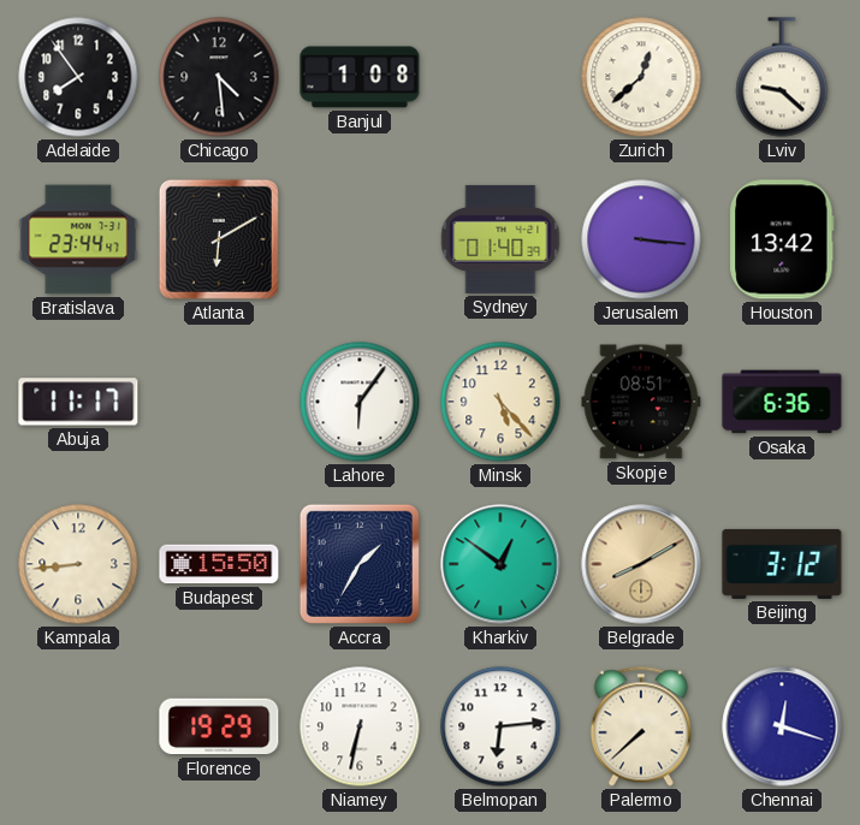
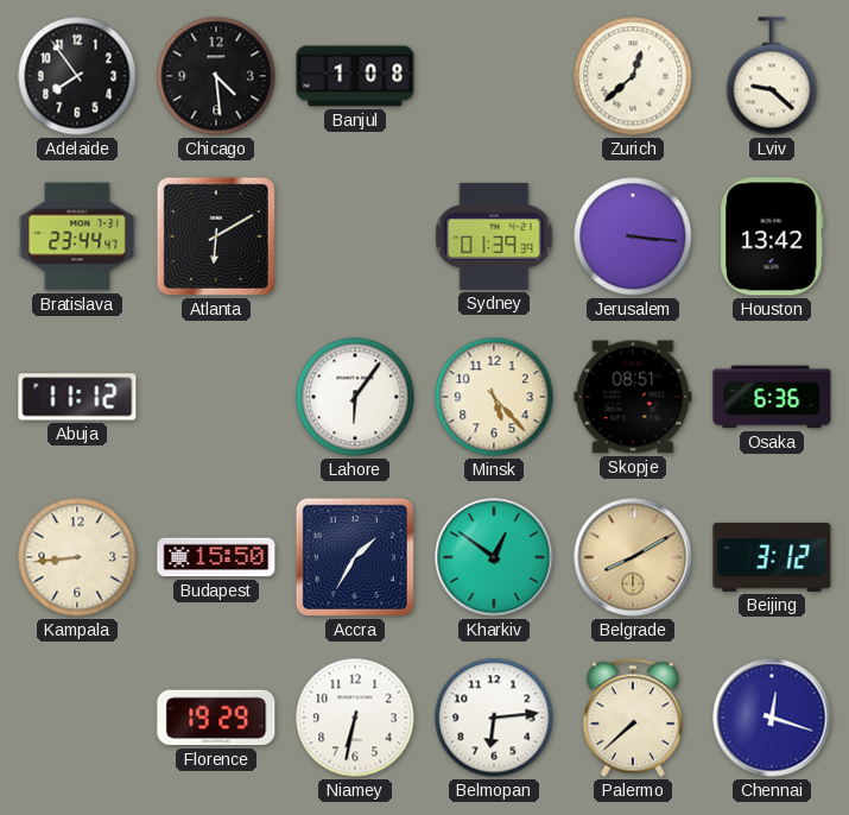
Sydney: 01:40 -> 01:39 (494, 236)
Abuja: 11:17 -> 11:12 (77, 397)
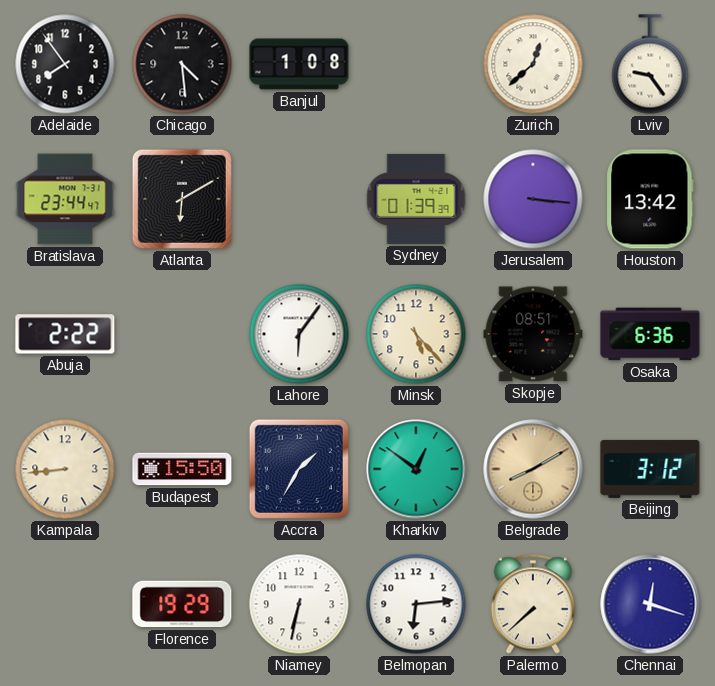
Lviv: 9:22 -> 9:24 (650, 64)
Abuja: 11:12 -> 2:22 (65, 334)
